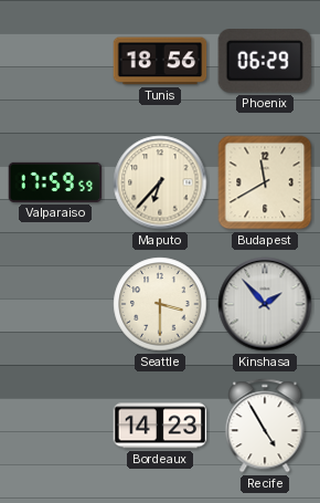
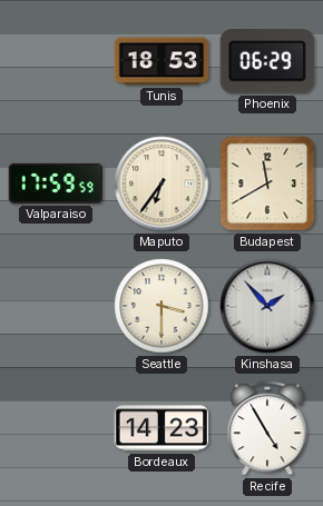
Tunis: 18:56 -> 18:53 (161, 61)
Maputo: 6:37 -> 6:36 (161, 183)
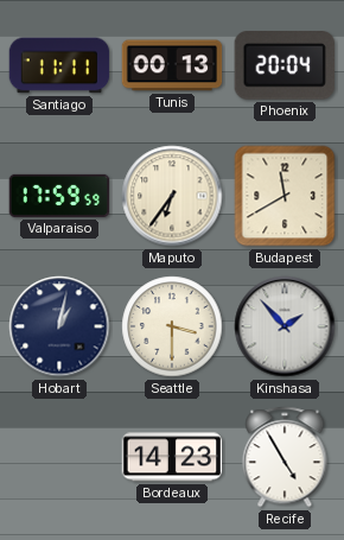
Santiago: none -> 11:11 (59, 65)
Tunis: 18:53 -> 00:13 (172, 65)
Phoenix: 06:29 -> 20:04 (285, 66)
Hobart: none -> 1:02 (59, 326)
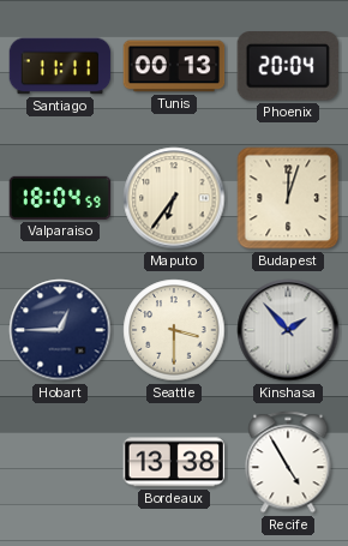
Valparaiso: 17:59 -> 18:04 (60, 198)
Budapest: 11:40 -> 12:03 (288, 198)
Hobart: 1:02 -> 12:45 (60, 330)
Bordeaux: 14:23 -> 13:38 (174, 462)
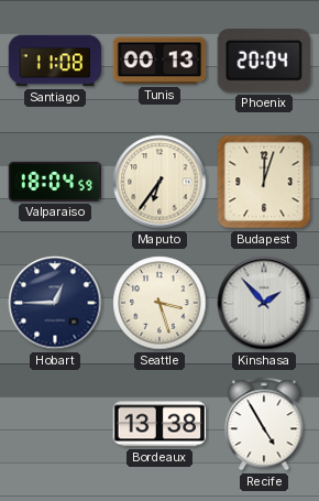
Santiago: 11:11 -> 11:08 (55, 61)
Seattle: 3:30 -> 3:27 (159, 303)
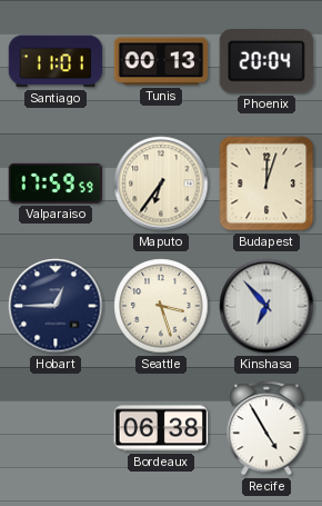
Santiago: 11:08 -> 11:01 (56, 61)
Valparaiso: 18:04 -> 17:59 (56, 183)
Kinshasa: 1:53 -> 6:53 (266, 306)
Bordeaux: 13:38 -> 06:38 (161, 428)
